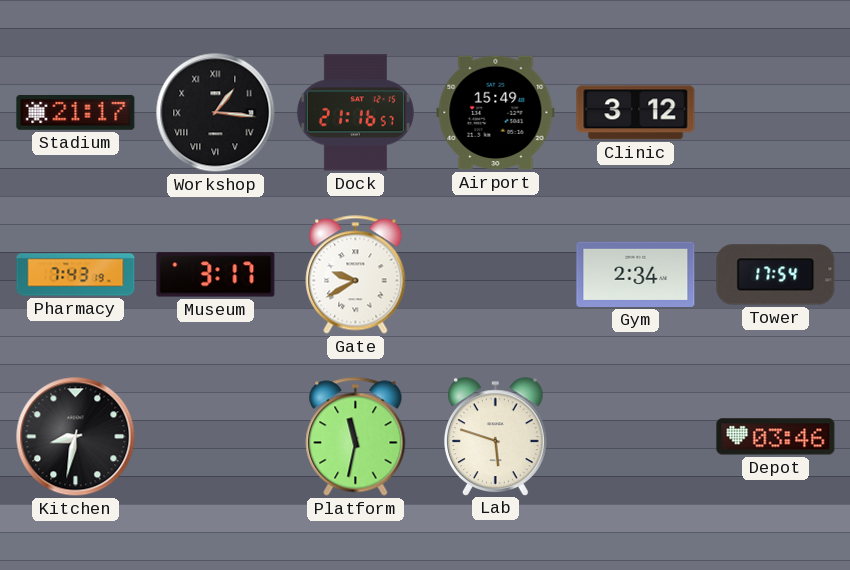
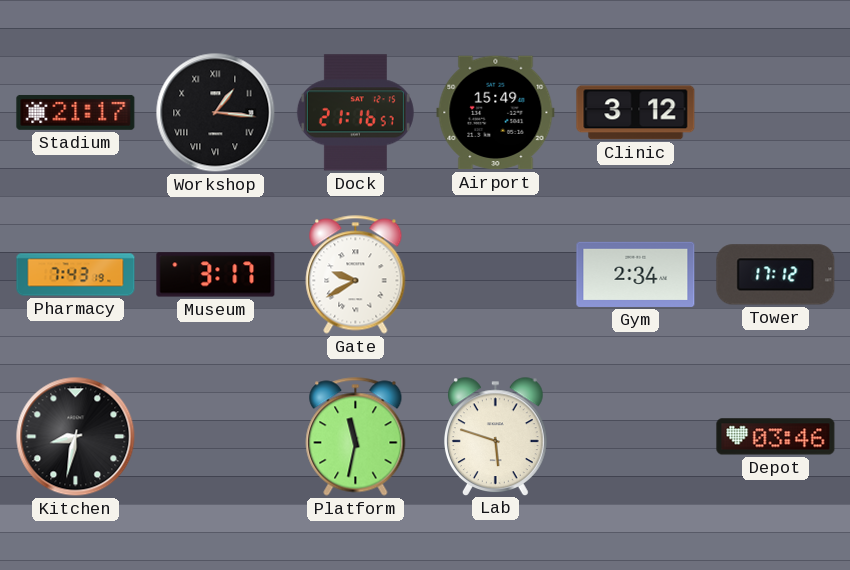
Tower: 17:54 -> 17:12 (776, 275)
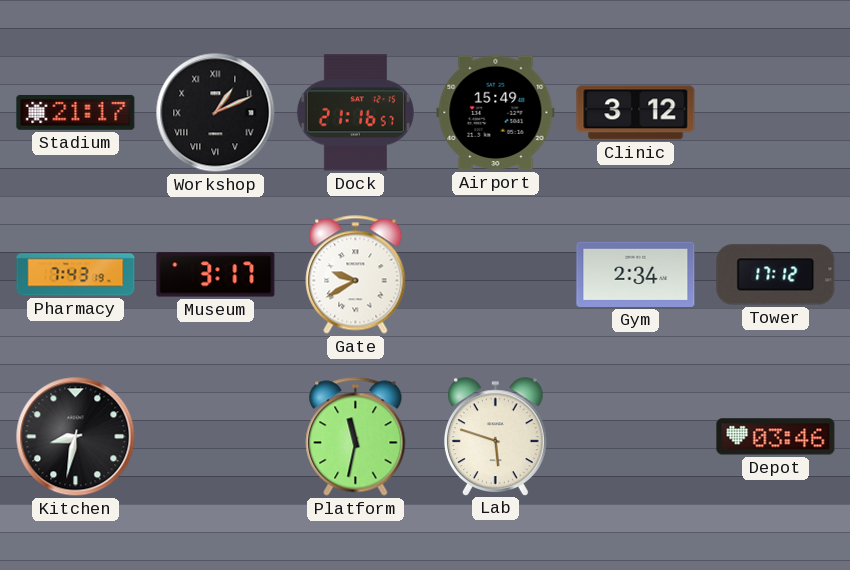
Workshop: 1:16 -> 1:11 (216, 113)
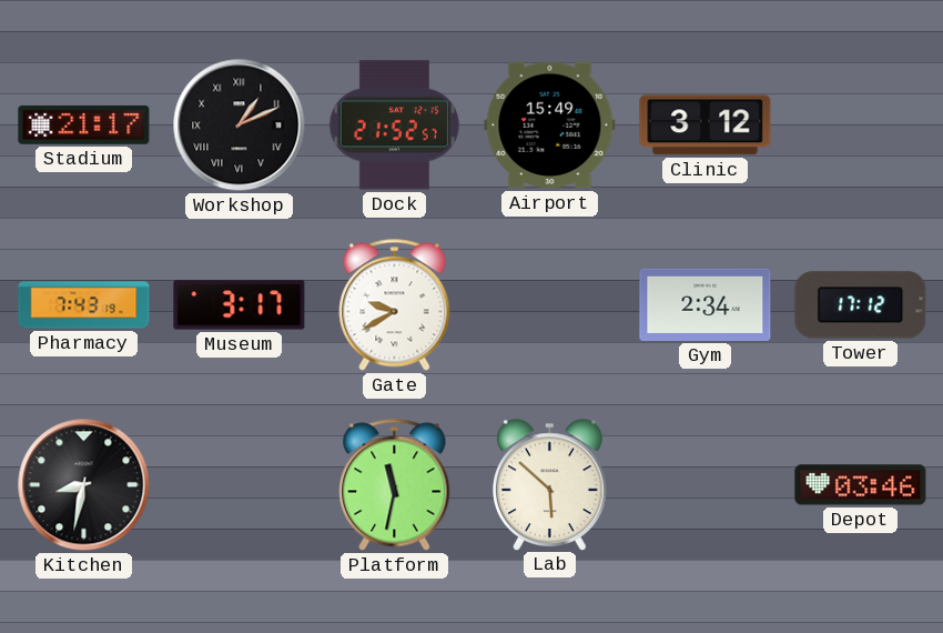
Dock: 21:16 -> 21:52 (394, 125)
Lab: 5:48 -> 5:52 (550, 484)
